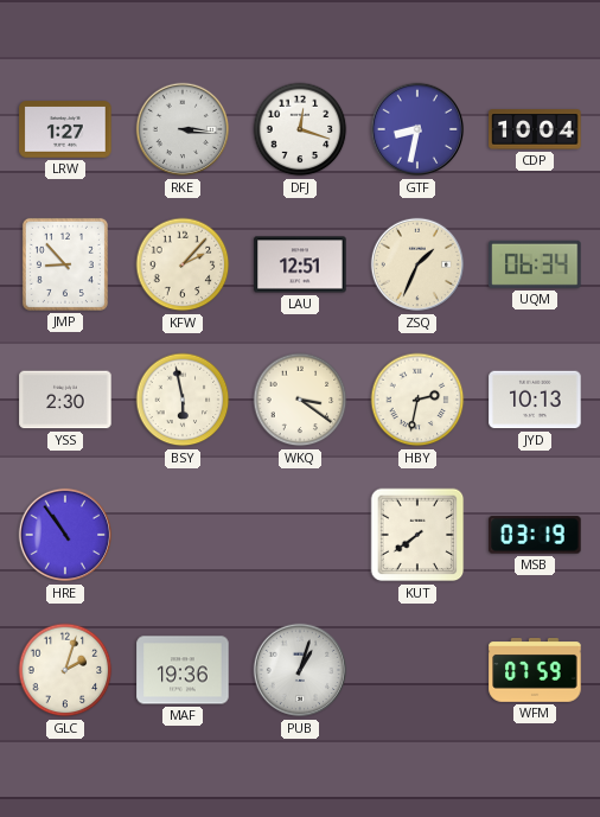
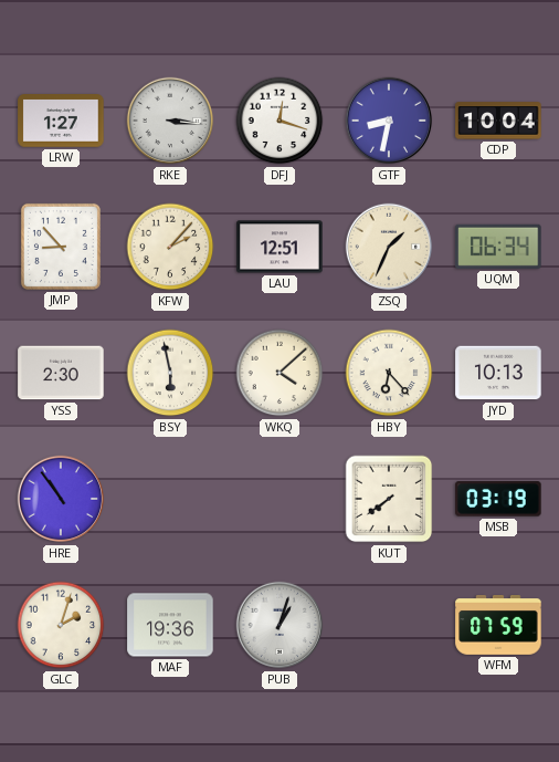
WKQ: 3:21 -> 4:08 (279, 373)
HBY: 2:32 -> 6:23 (389, 373)
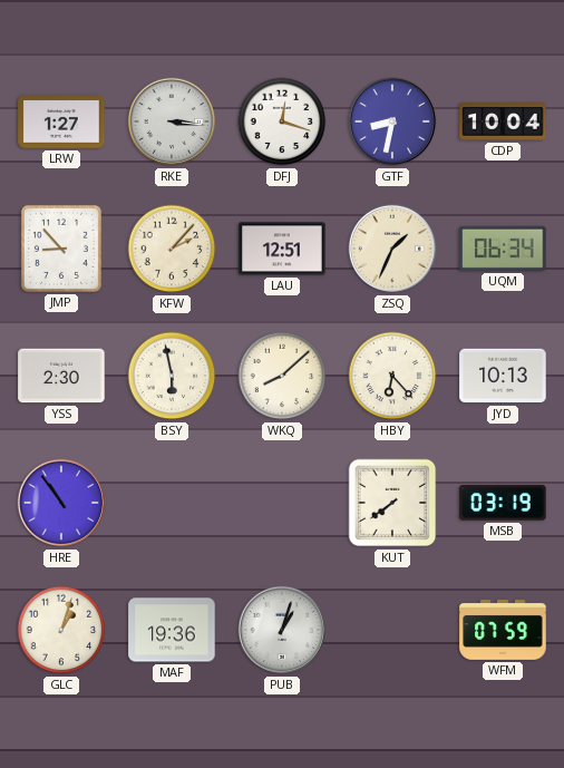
WKQ: 4:08 -> 8:08 (282, 376)
GLC: 2:03 -> 1:03 (61, 630)
